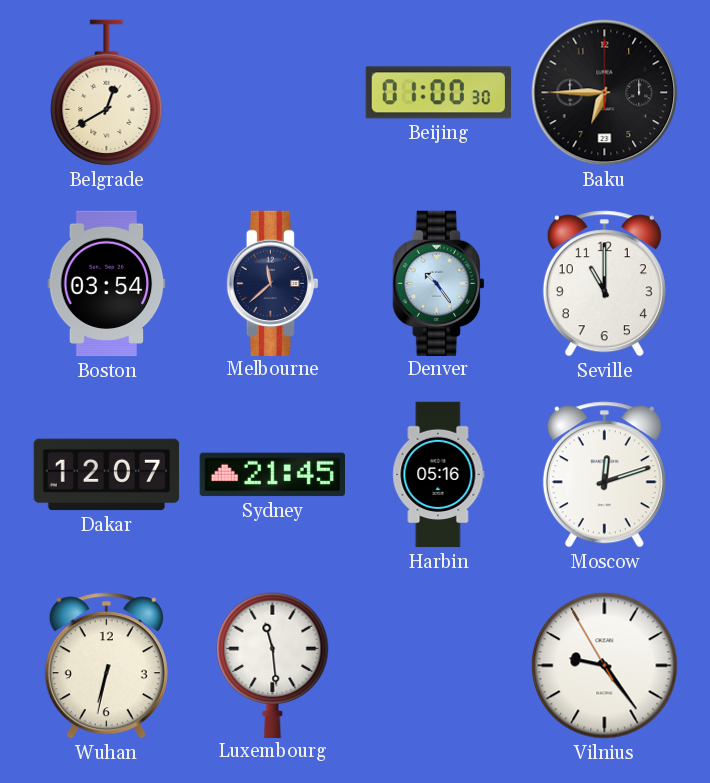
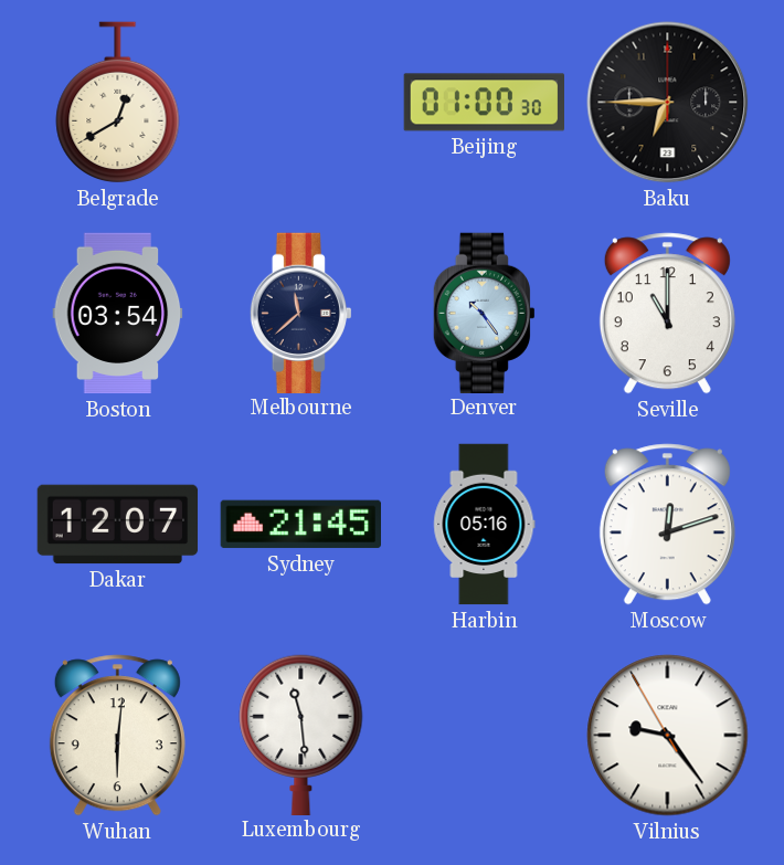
Wuhan: 6:32 -> 6:01 (117, 736)
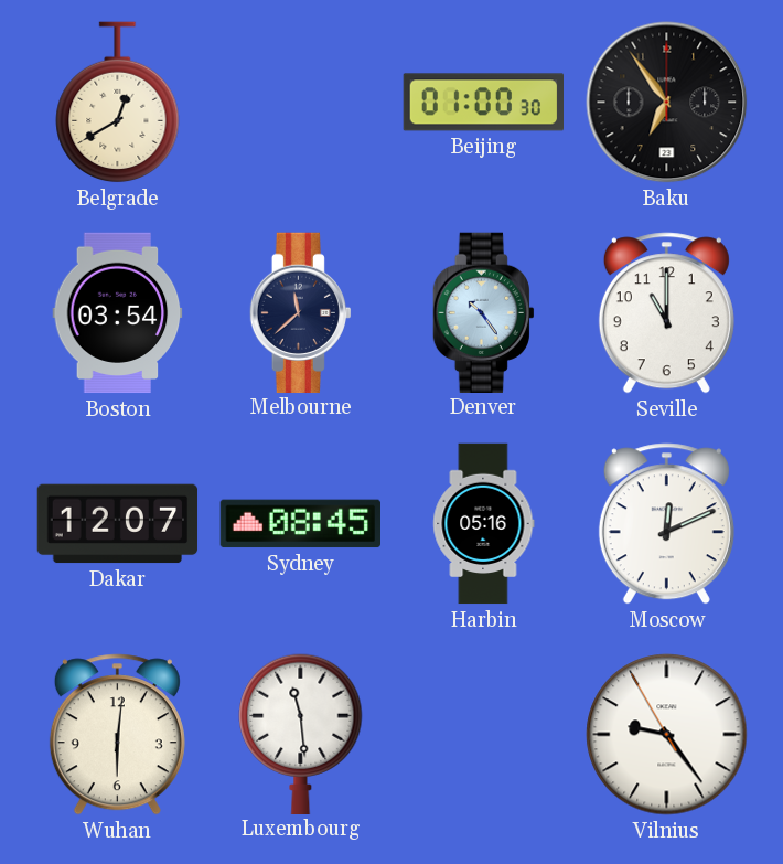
Baku: 6:45 -> 6:54 (667, 103)
Sydney: 21:45 -> 08:45 (300, 524)
Moscow: 12:12 -> 12:11 (666, 524)
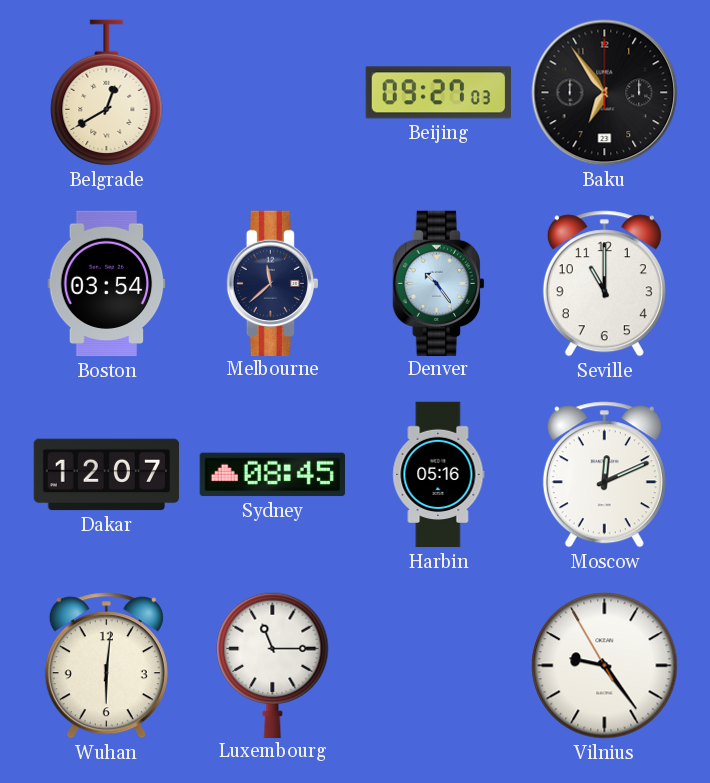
Beijing: 01:00 -> 09:27 (438, 93)
Luxembourg: 11:29 -> 11:15 (273, 665)
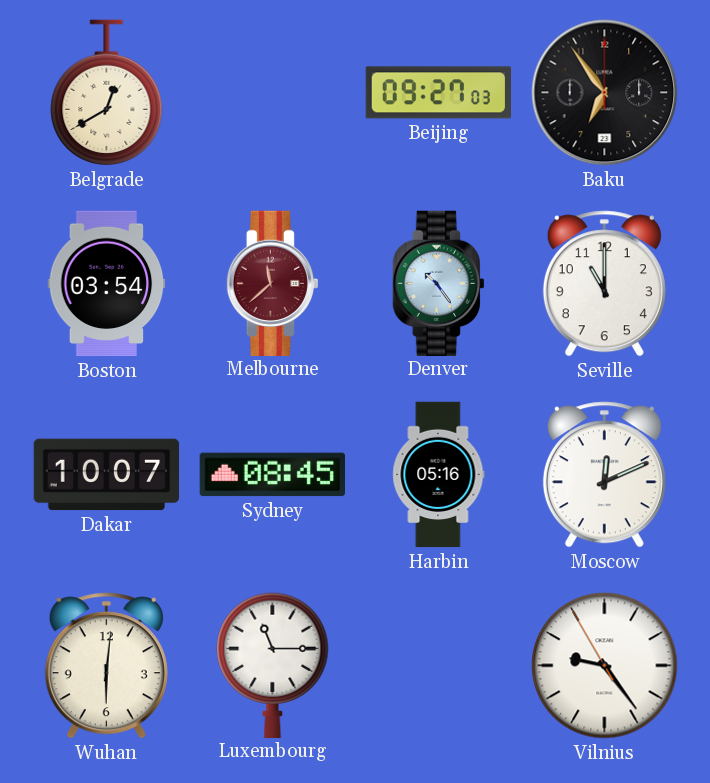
Melbourne dial: navy -> burgundy (272, 283)
Dakar: 12:07 -> 10:07 (107, 475)
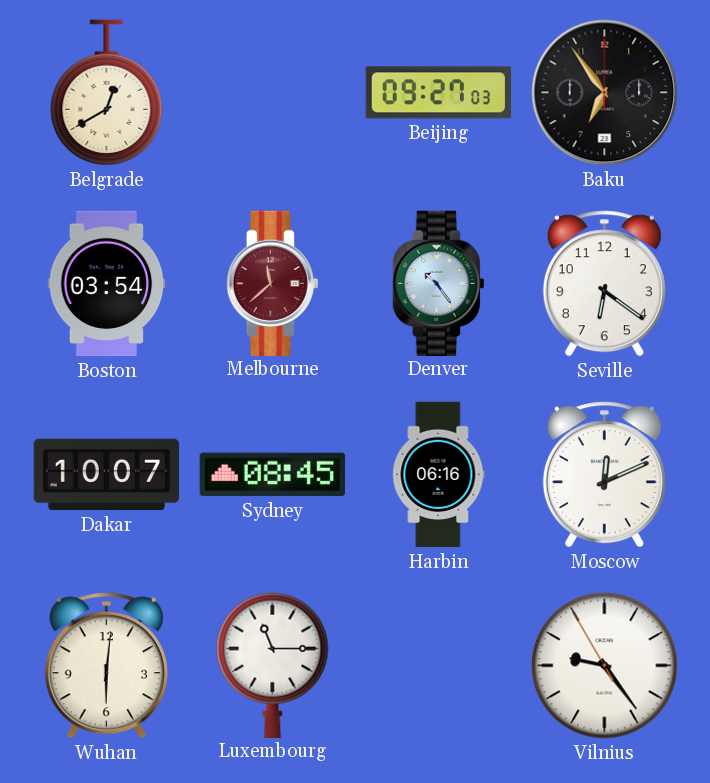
Seville: 11:00 -> 6:21 (604, 284)
Harbin: 05:16 -> 06:16 (439, 475)
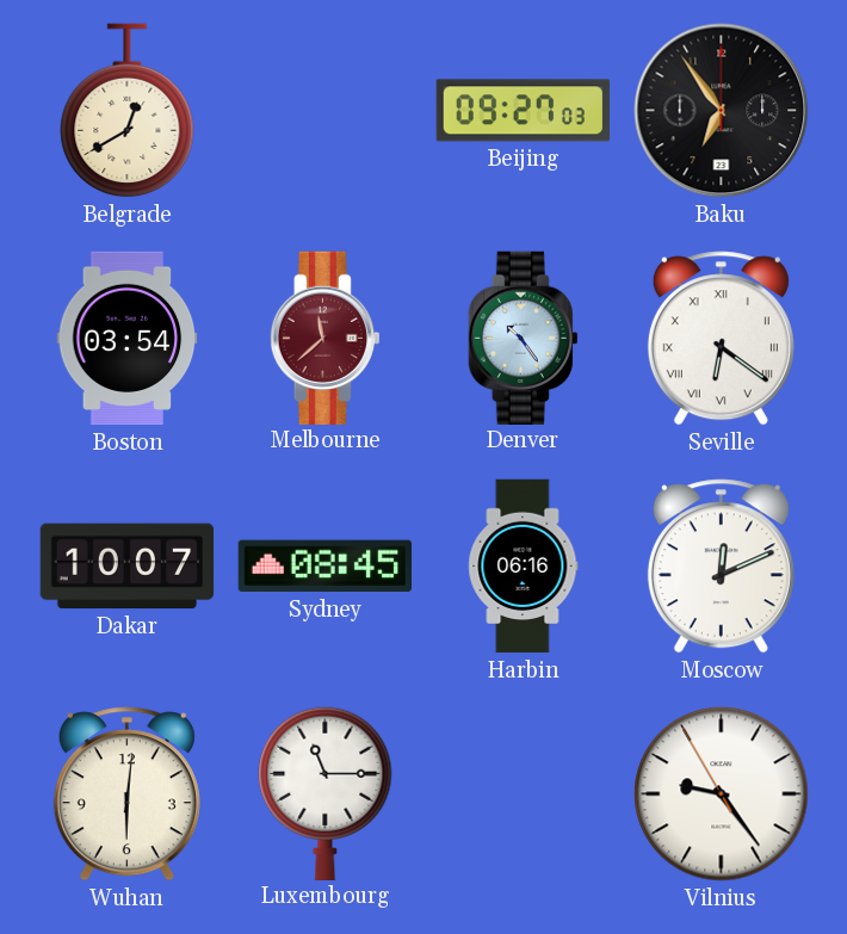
Seville numerals: Arabic -> Roman (721, 339)
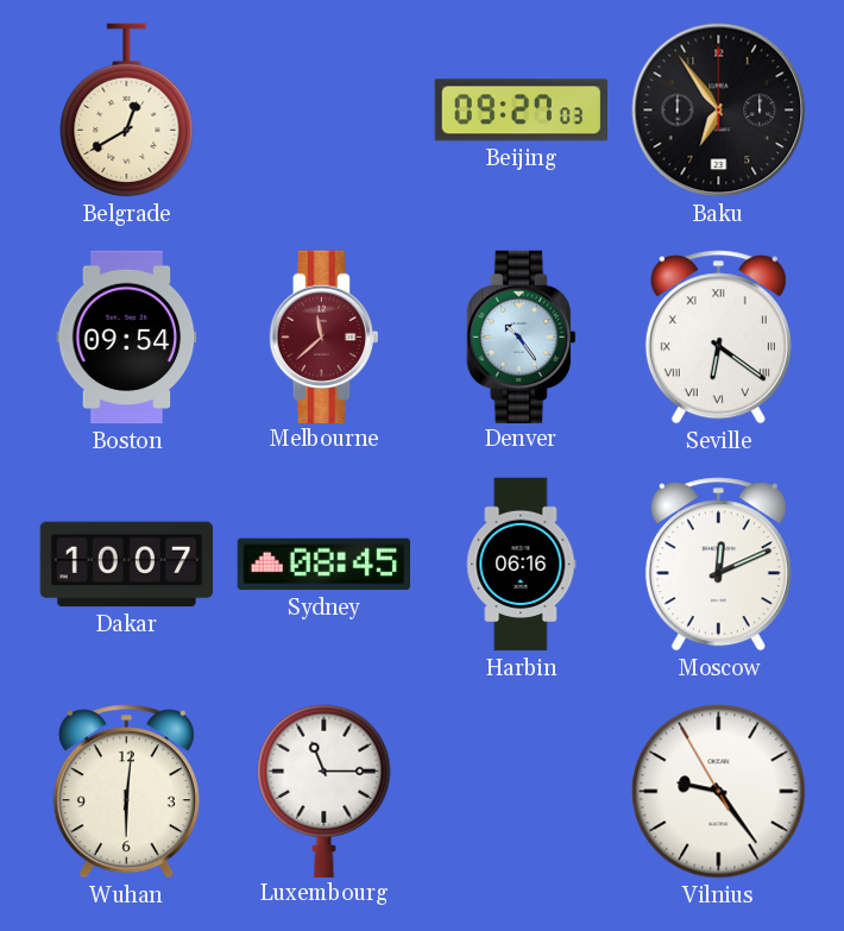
Boston: 03:54 -> 09:54 (127, 338)
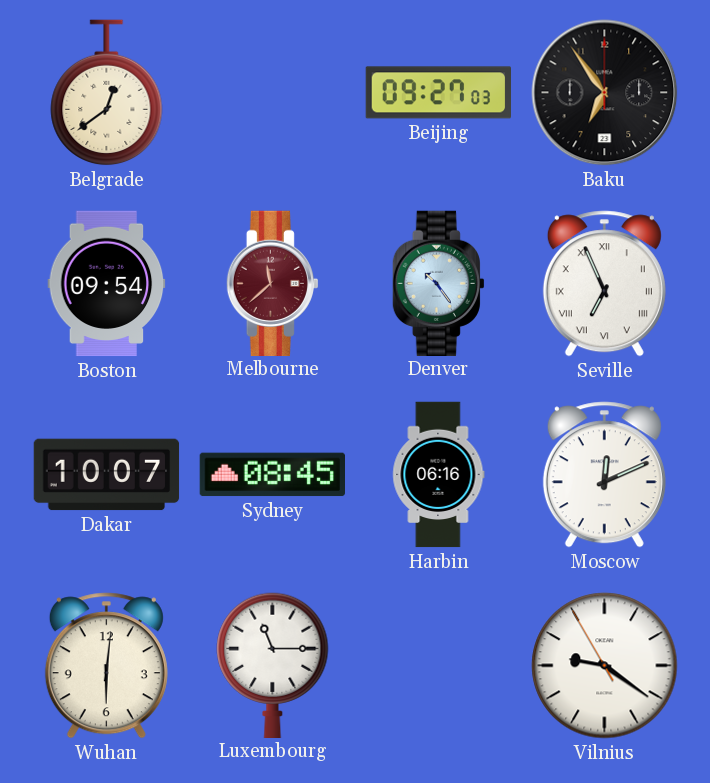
Belgrade: 12:40 -> 12:39 (107, 93)
Seville: 6:21 -> 6:56 (604, 284)
Vilnius: 9:23 -> 9:20 (605, 666)
